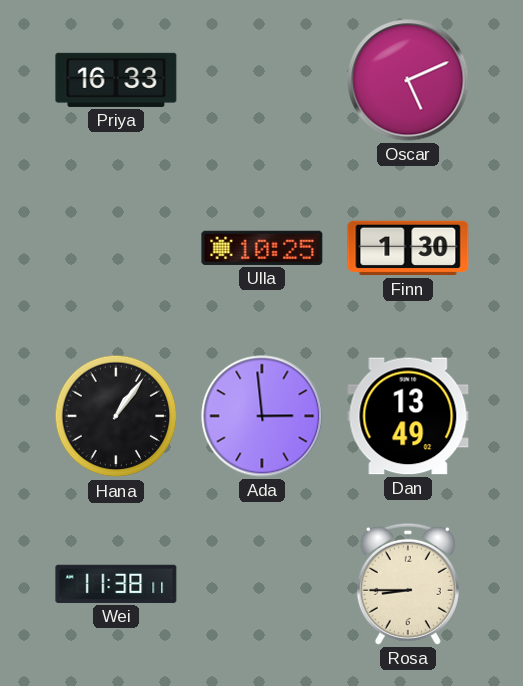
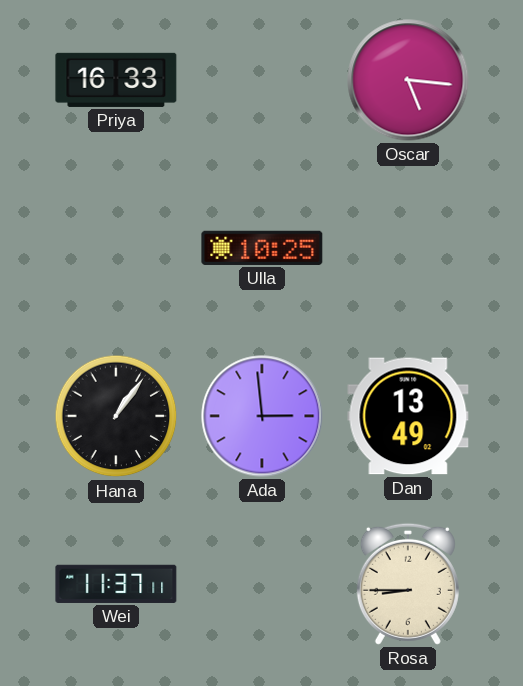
Oscar: 5:11 -> 5:16 (408, 80)
Finn: 1:30 -> none (408, 248)
Wei: 11:38 -> 11:37 (116, 584)
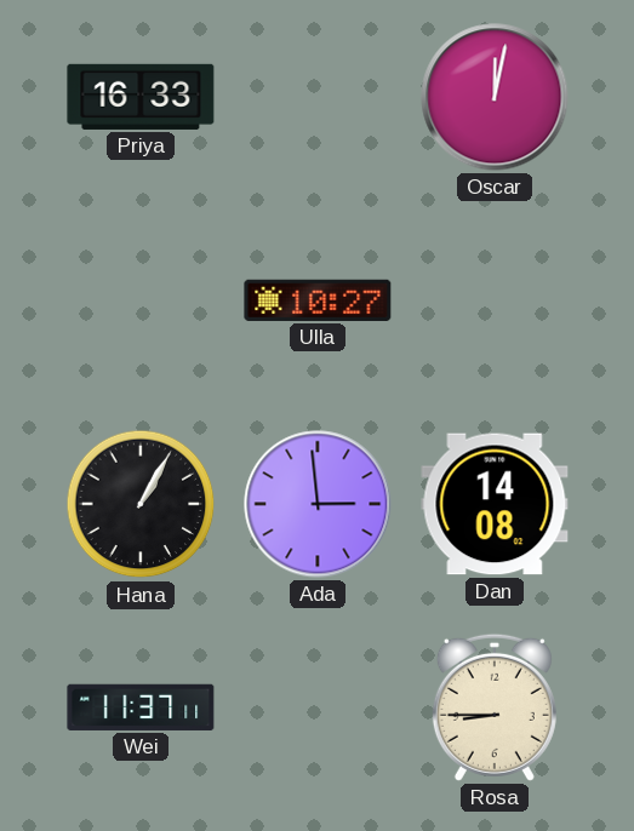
Oscar: 5:16 -> 12:02 (495, 97)
Ulla: 10:25 -> 10:27 (318, 300)
Hana: 1:06 -> 1:05 (141, 504)
Dan: 13:49 -> 14:08 (495, 504)
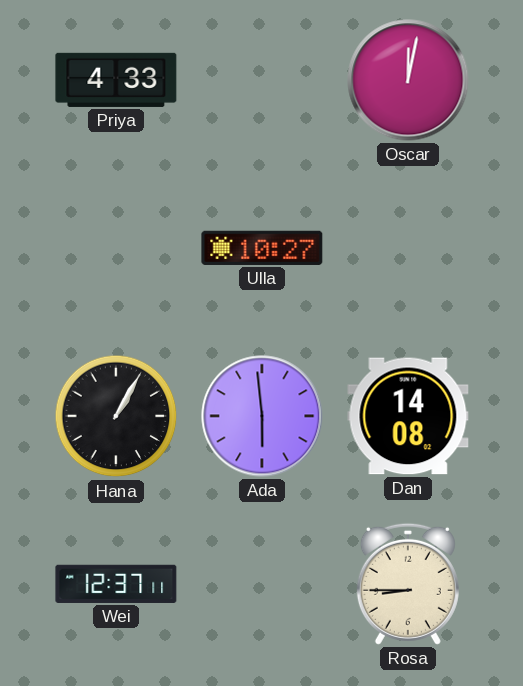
Priya: 16:33 -> 4:33 (116, 80)
Ada: 2:59 -> 5:59 (262, 416)
Wei: 11:37 -> 12:37 (116, 584)
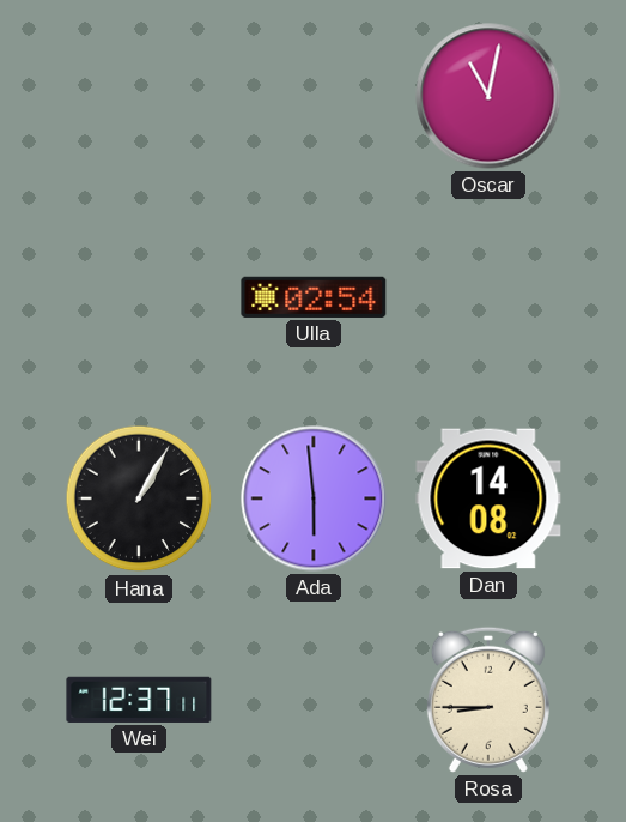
Priya: 4:33 -> none (116, 80)
Oscar: 12:02 -> 11:02 (488, 96)
Ulla: 10:27 -> 02:54 (314, 297)
